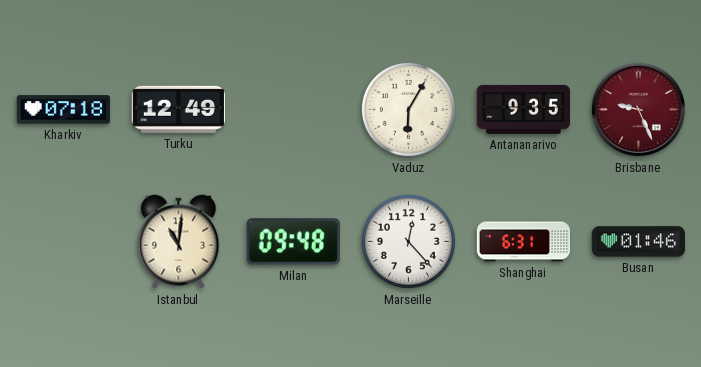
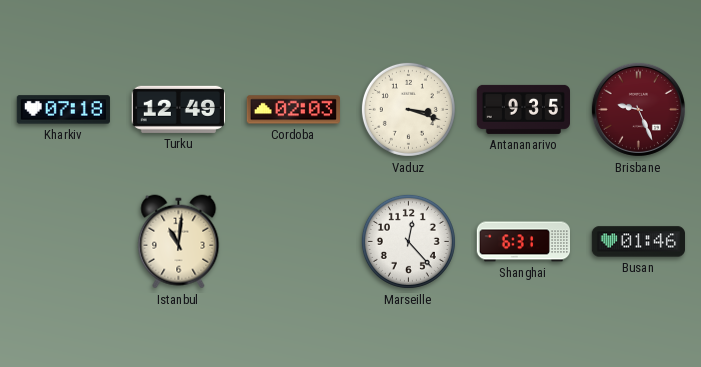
Cordoba: none -> 02:03 (293, 110)
Vaduz: 6:05 -> 3:18 (408, 109)
Milan: 09:48 -> none (293, 242)
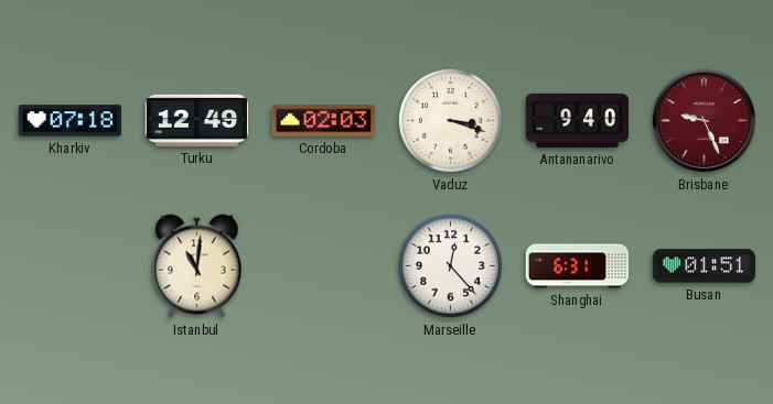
Antananarivo: 9:35 -> 9:40 (577, 120)
Busan: 01:46 -> 01:51 (704, 266)
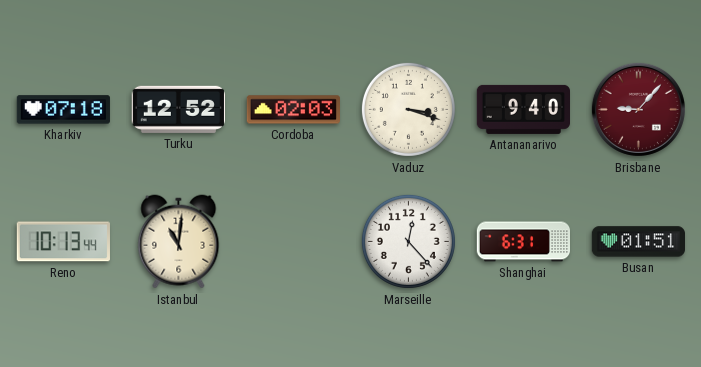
Turku: 12:49 -> 12:52 (178, 109)
Brisbane: 9:26 -> 9:07 (638, 109)
Reno: none -> 10:13 (63, 242)
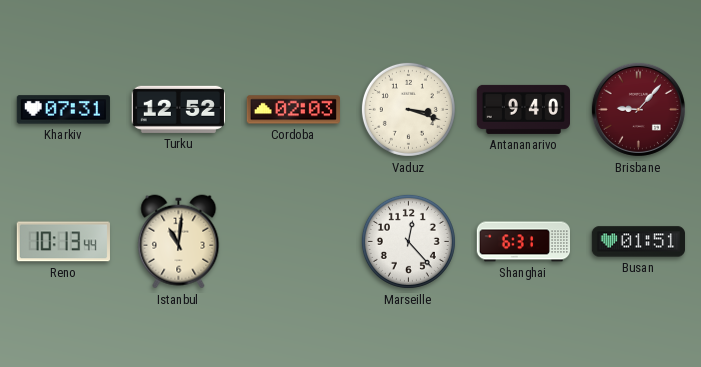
Kharkiv: 07:18 -> 07:31 (63, 110)
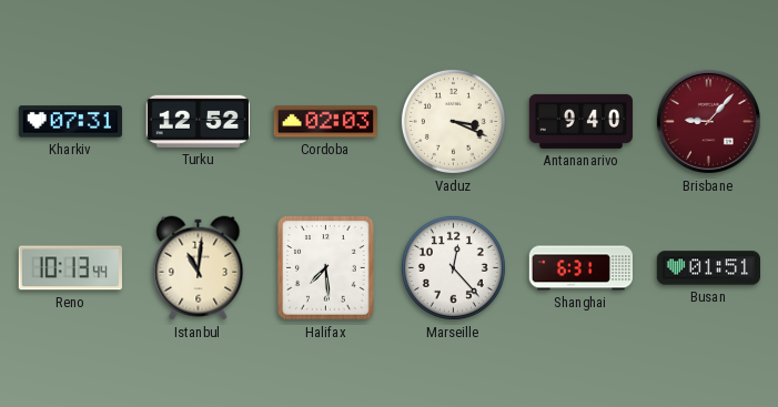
Vaduz: 3:18 -> 3:19 (453, 121)
Halifax: none -> 7:29 (326, 268)
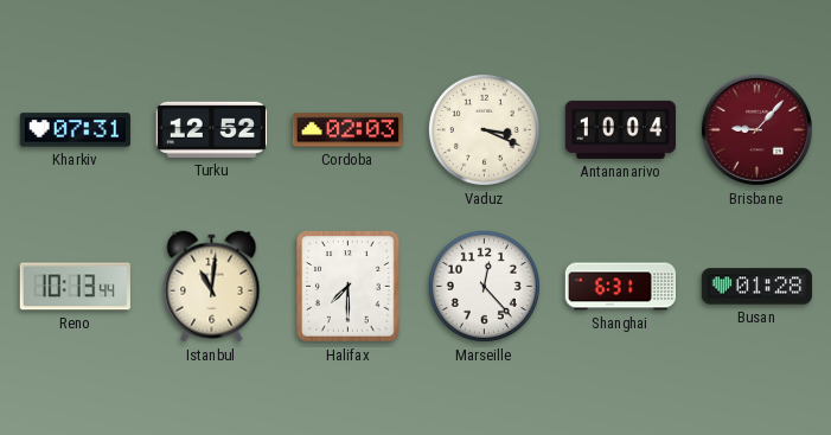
Antananarivo: 9:40 -> 10:04 (620, 129)
Halifax: 7:29 -> 7:30 (349, 287)
Busan: 01:51 -> 01:28 (756, 287)
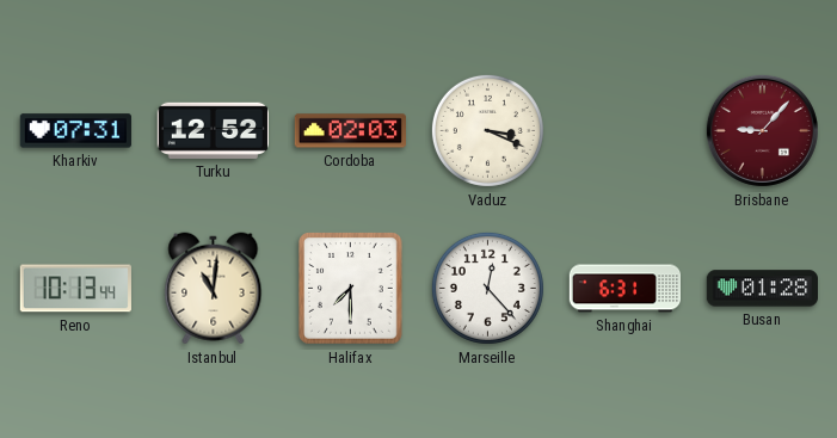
Antananarivo: 10:04 -> none (620, 129)
